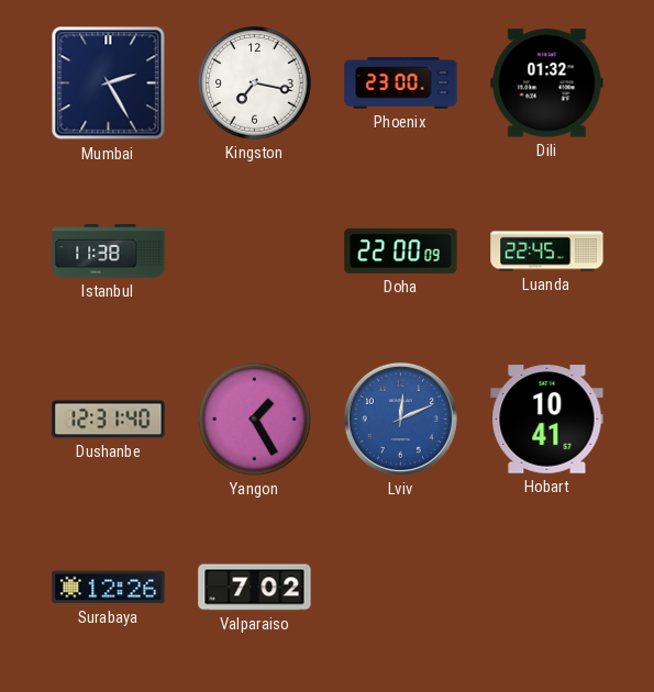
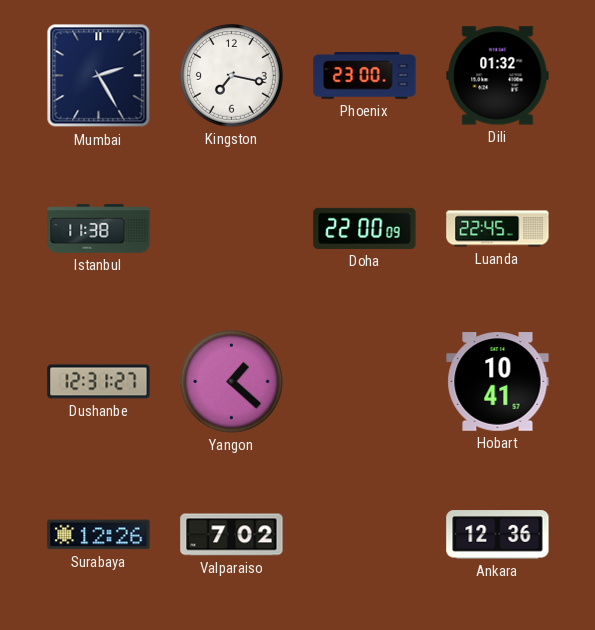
Dushanbe: 12:31:40 -> 12:31:27 (99, 382)
Yangon: 1:25 -> 1:22 (232, 382)
Lviv: 12:11 -> none (400, 418)
Ankara: none -> 12:36 (498, 535)
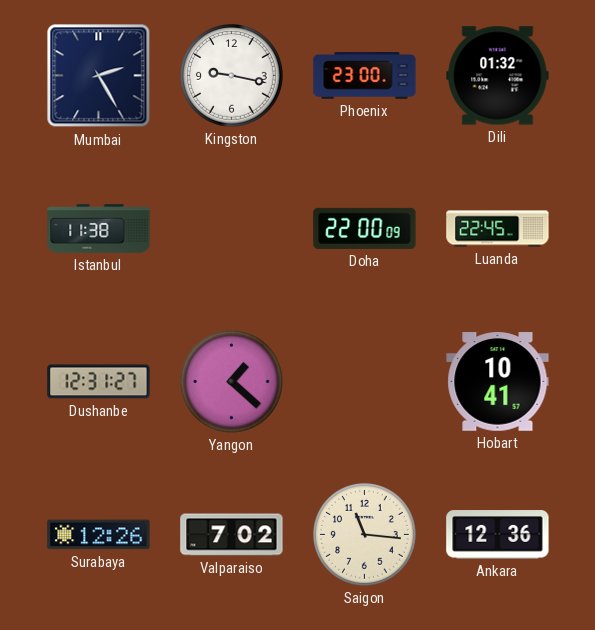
Kingston: 7:17 -> 9:17 (232, 76)
Saigon: none -> 11:16 (365, 535)
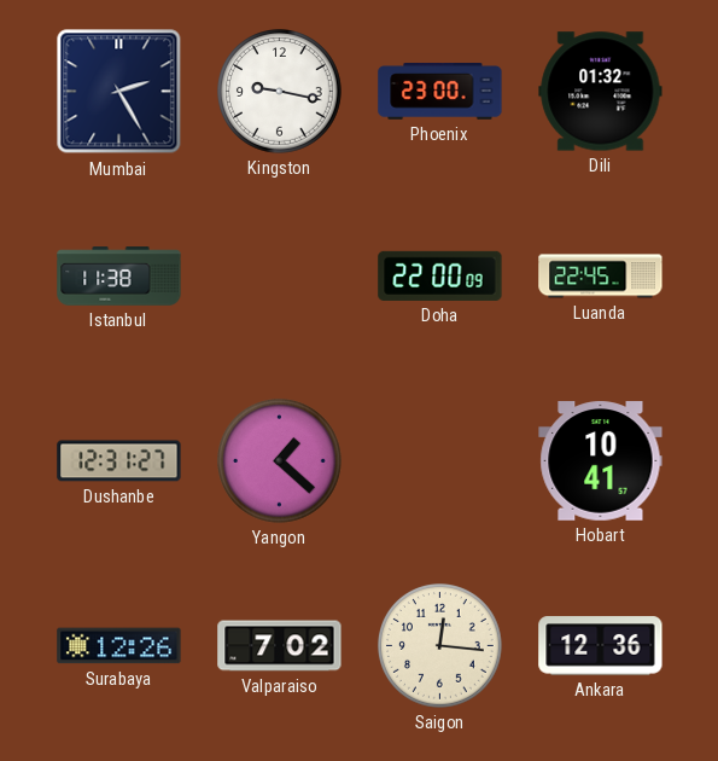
Saigon: 11:16 -> 12:16 (440, 646)
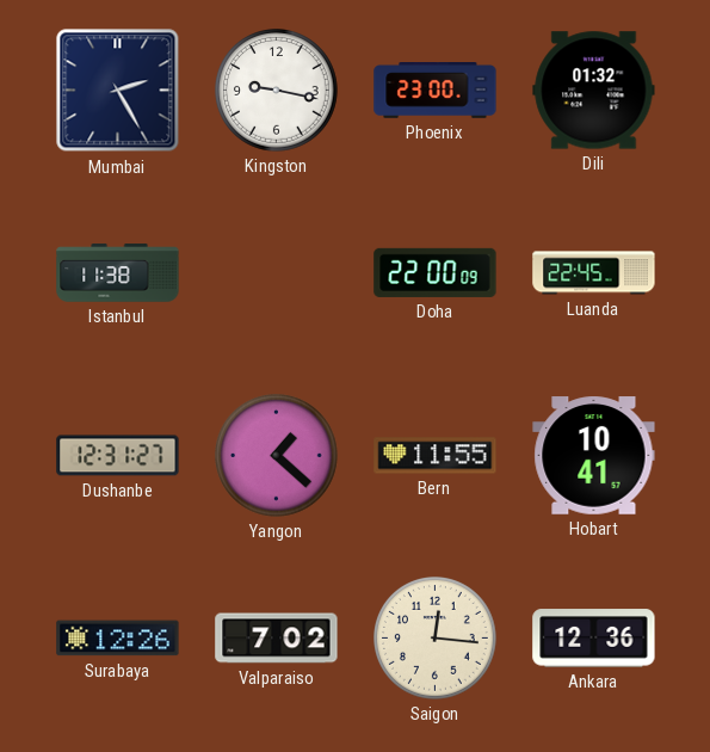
Bern: none -> 11:55 (436, 456)
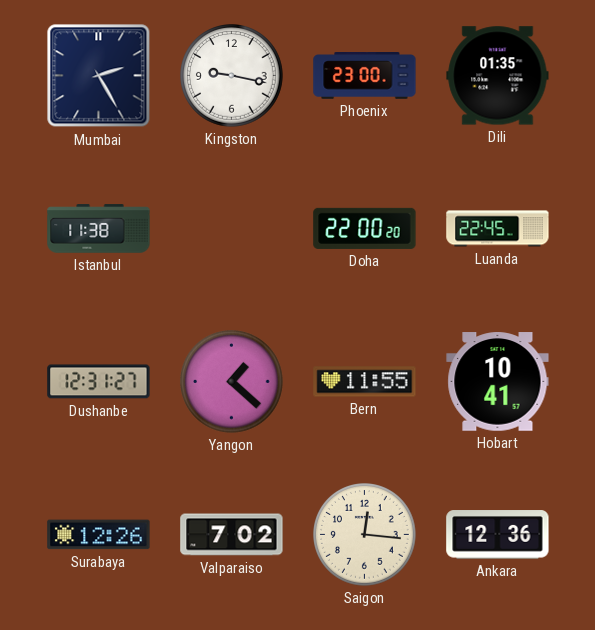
Dili: 01:32 -> 01:35 (498, 76)
Doha: 22:00:09 -> 22:00:20 (365, 228)
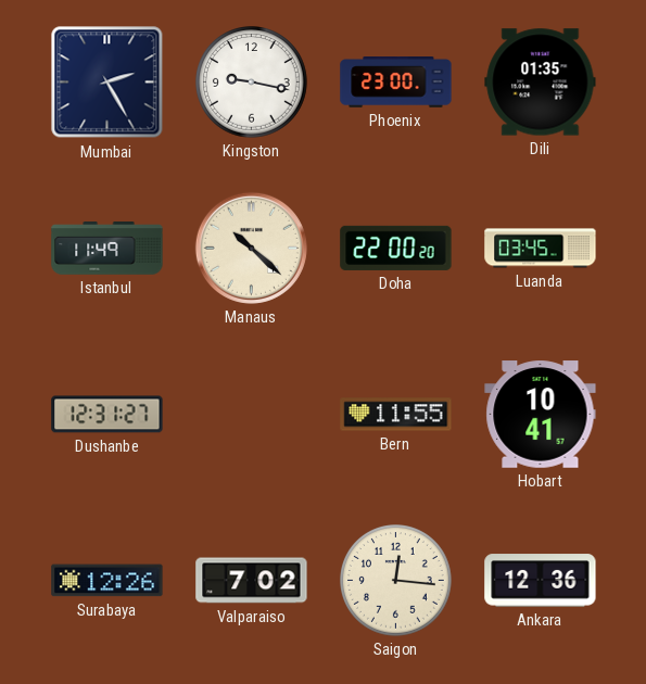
Istanbul: 11:38 -> 11:49 (107, 249)
Manaus: none -> 10:22 (251, 248)
Luanda: 22:45 -> 03:45 (541, 249)
Yangon: 1:22 -> none (232, 382)
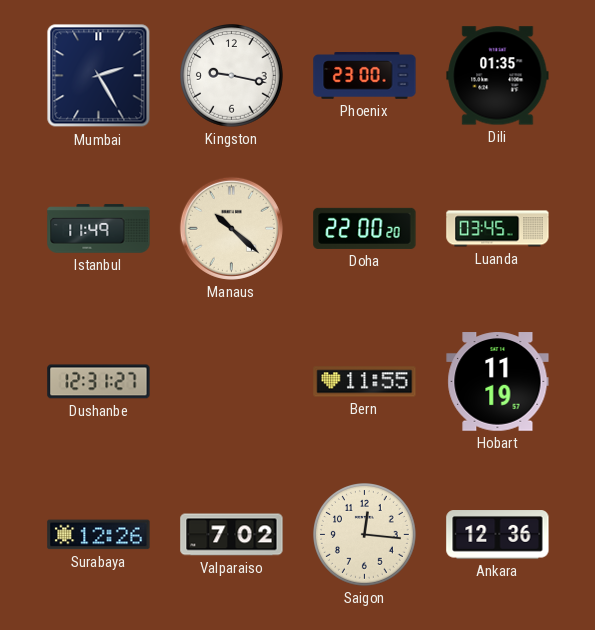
Hobart: 10:41 -> 11:19 (498, 382)
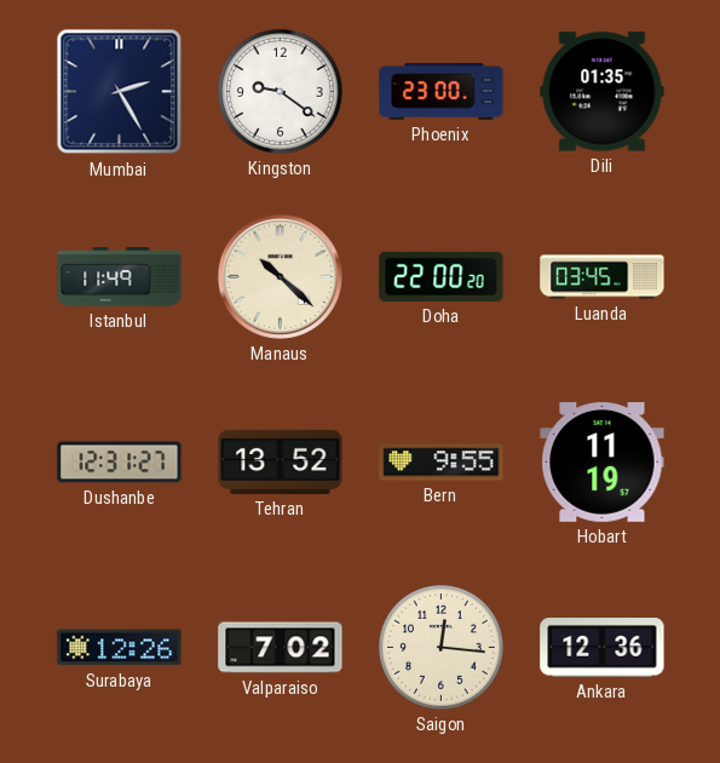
Kingston: 9:17 -> 9:21 (281, 92)
Tehran: none -> 13:52 (281, 461)
Bern: 11:55 -> 9:55 (442, 463)
